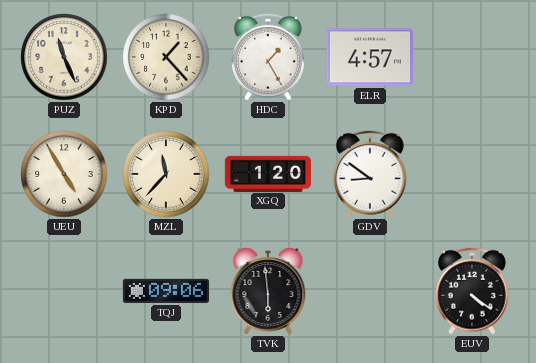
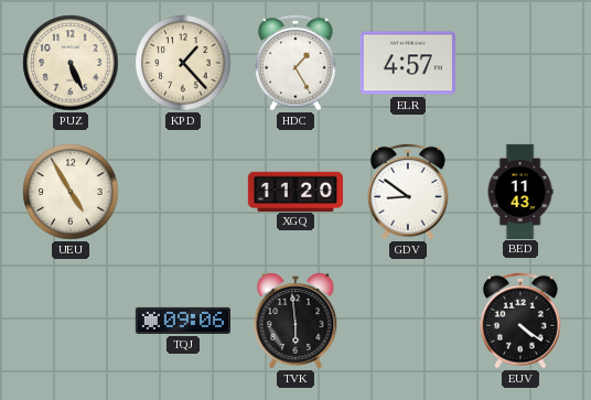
PUZ: 11:26 -> 5:26 (71, 63)
MZL: 11:37 -> none (166, 174)
XGQ: 1:20 -> 11:20 (294, 191)
BED: none -> 11:43 (520, 191)
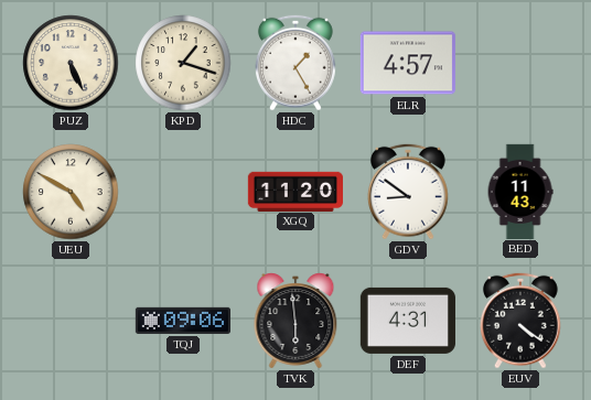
KPD: 1:23 -> 1:18 (183, 63)
UEU: 4:55 -> 4:50 (71, 192)
DEF: none -> 4:31 (408, 321)
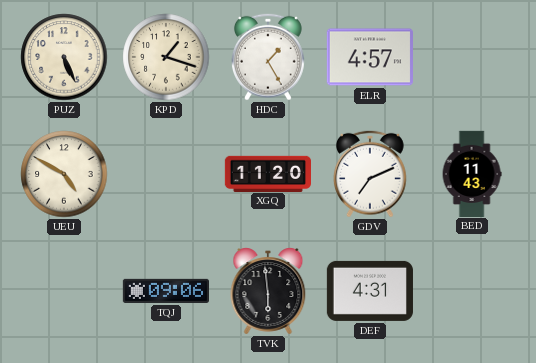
GDV: 8:51 -> 7:11 (371, 174)
EUV: 4:21 -> none (522, 321)
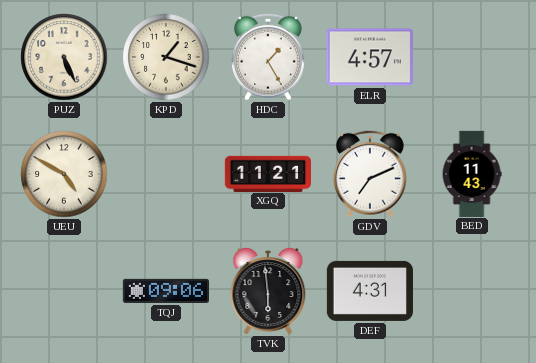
XGQ: 11:20 -> 11:21 (267, 173)
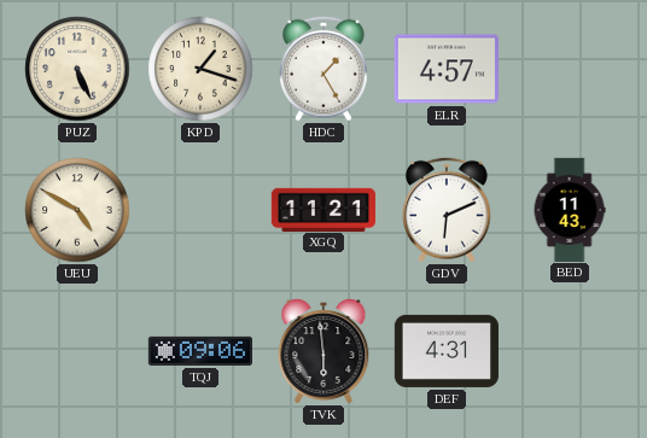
GDV: 7:11 -> 6:11 (448, 210)
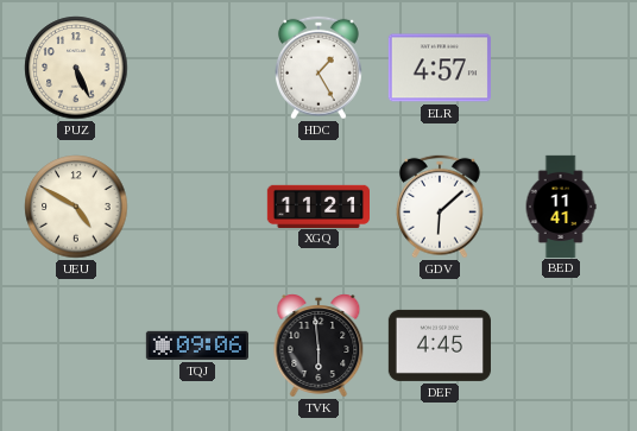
KPD: 1:18 -> none (200, 69)
GDV: 6:11 -> 6:08 (441, 207)
BED: 11:43 -> 11:41 (561, 205)
DEF: 4:31 -> 4:45 (440, 346)
